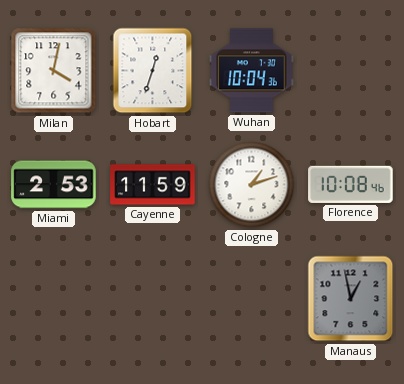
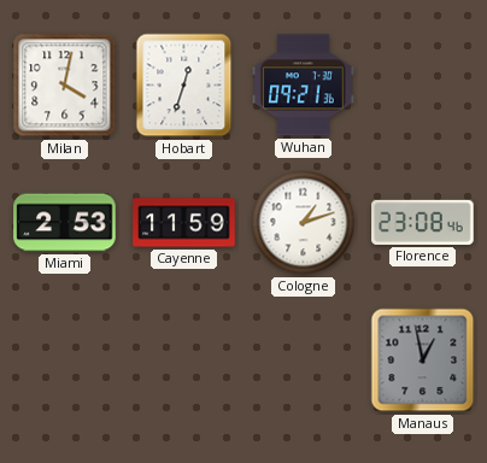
Wuhan: 10:04 -> 09:21 (304, 86)
Florence: 10:08 -> 23:08 (423, 222)
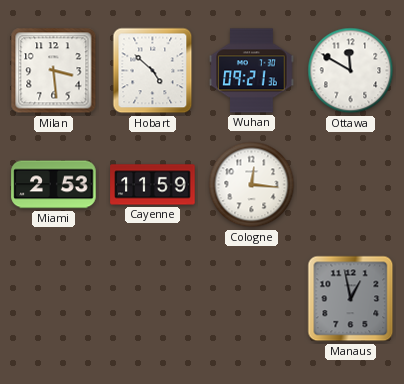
Milan: 4:02 -> 3:29 (54, 71)
Hobart: 12:33 -> 4:52 (153, 71)
Ottawa: none -> 11:50 (351, 71)
Cologne: 1:12 -> 12:16 (252, 185)
Florence: 23:08 -> none (423, 222)
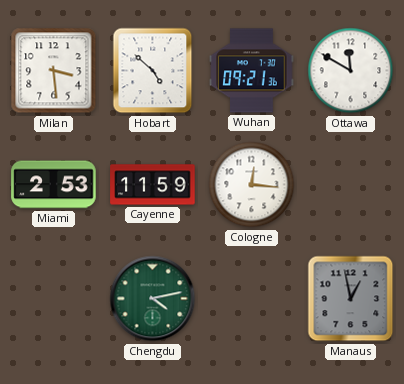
Chengdu: none -> 4:13 (153, 299)
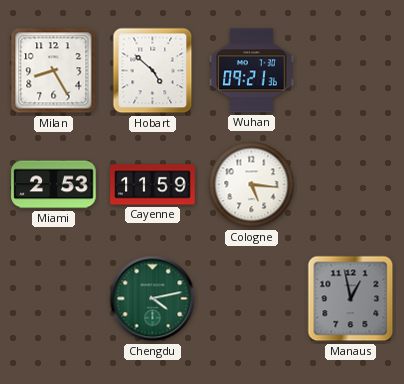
Milan: 3:29 -> 8:25 (54, 71)
Ottawa: 11:50 -> none (351, 71)
Cologne: 12:16 -> 5:16 (252, 185)
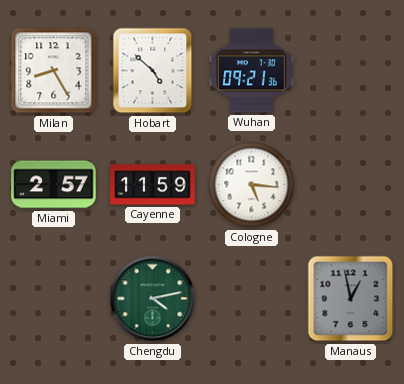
Miami: 2:53 -> 2:57 (54, 185)
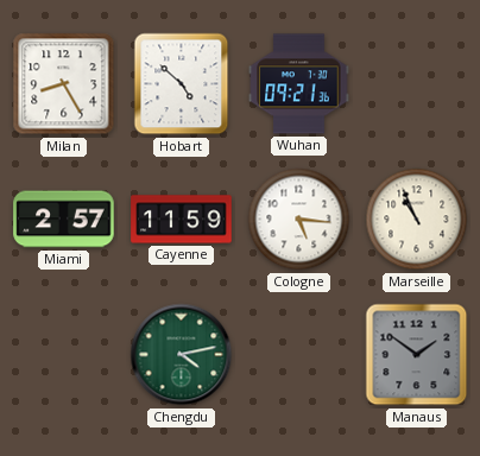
Marseille: none -> 10:56 (417, 220)
Manaus: 12:58 -> 1:51 (417, 355)
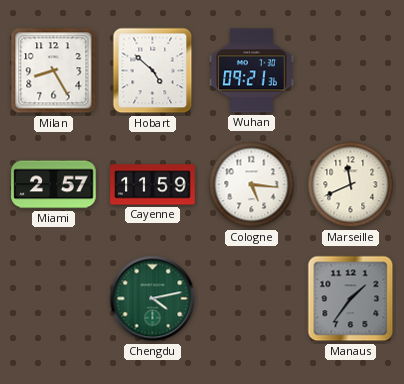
Marseille: 10:56 -> 11:41 (351, 185)
Manaus: 1:51 -> 1:36 (351, 299)
